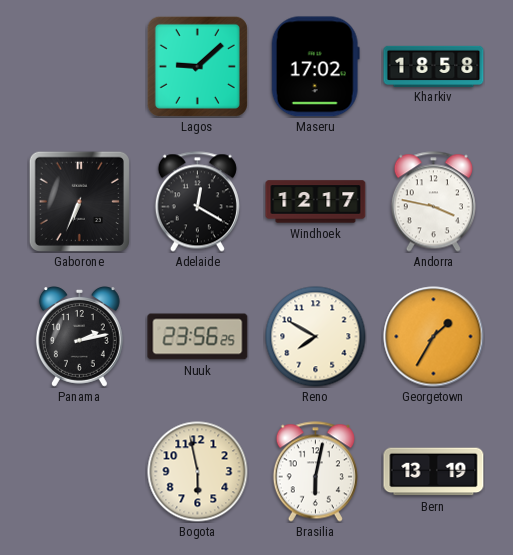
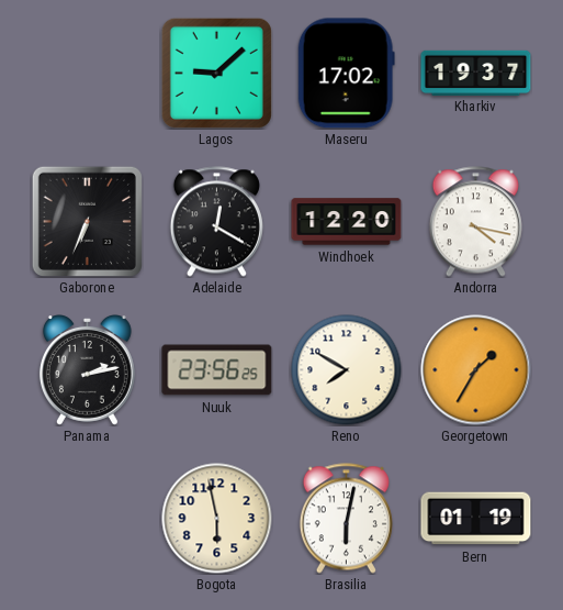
Kharkiv: 18:58 -> 19:37 (476, 73)
Windhoek: 12:17 -> 12:20 (347, 222)
Andorra: 3:47 -> 4:17 (475, 222)
Bern: 13:19 -> 01:19 (476, 519)
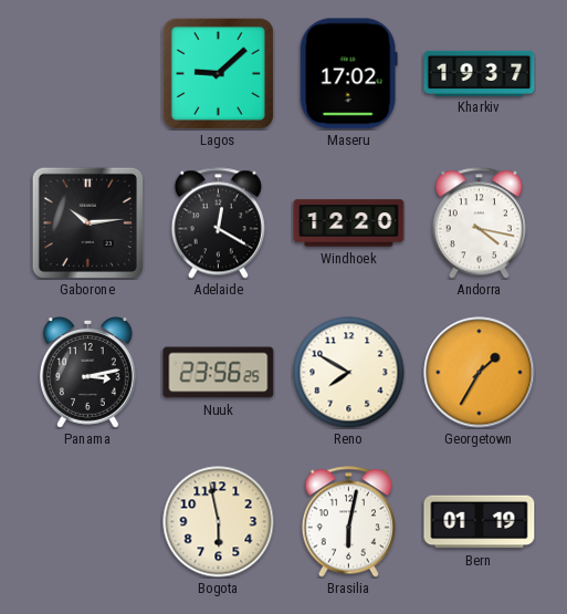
Gaborone: 6:34 -> 10:14 (87, 222)
Panama: 2:13 -> 3:13 (87, 373)
